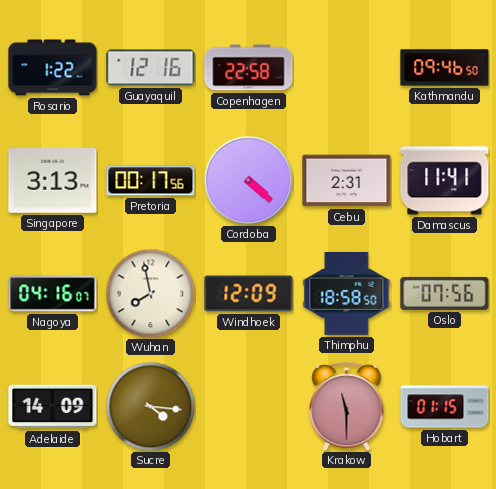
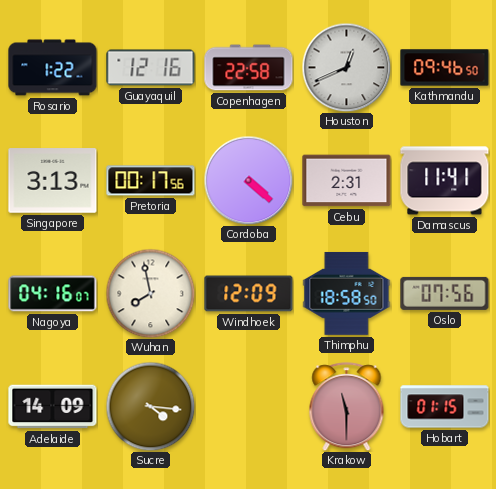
Houston: none -> 12:41 (346, 67)
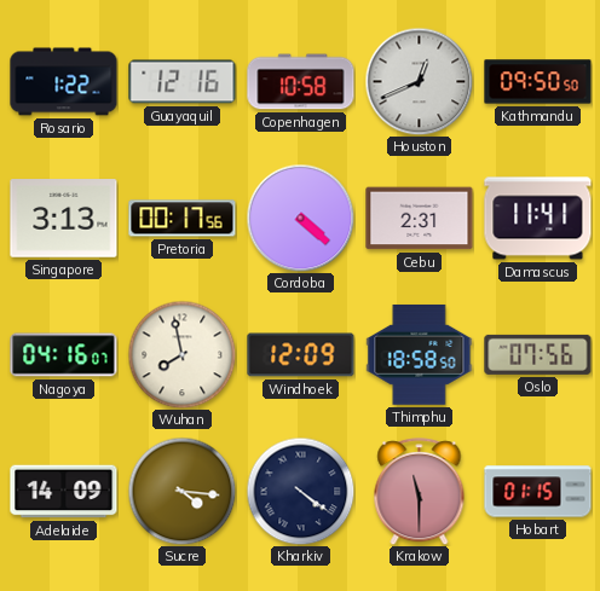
Copenhagen: 22:58 -> 10:58 (301, 82)
Kathmandu: 09:46 -> 09:50 (538, 82)
Kharkiv: none -> 4:21 (300, 491)
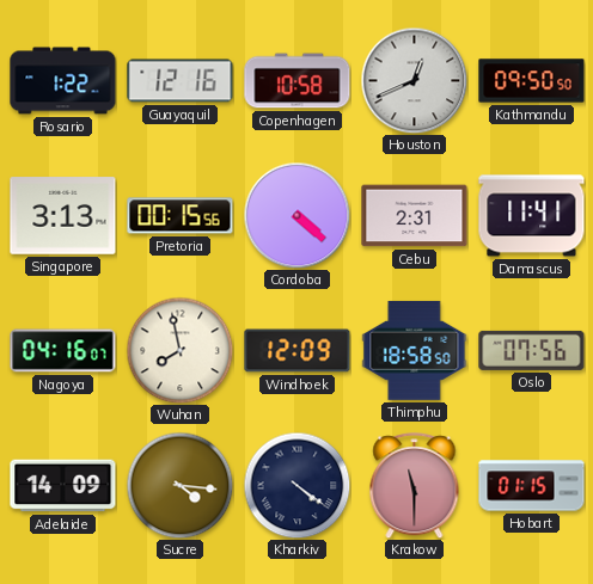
Pretoria: 00:17 -> 00:15 (181, 216)
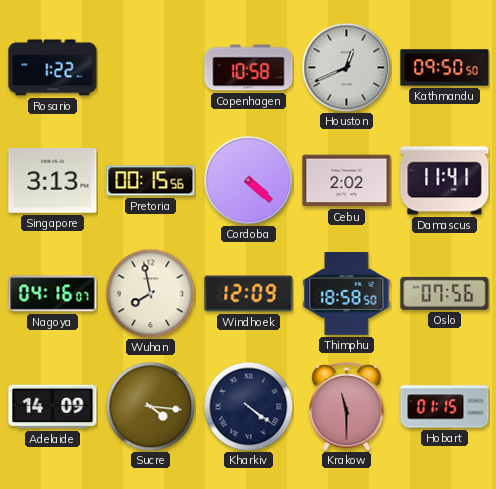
Guayaquil: 12:16 -> none (181, 81)
Cebu: 2:31 -> 2:02 (347, 181)
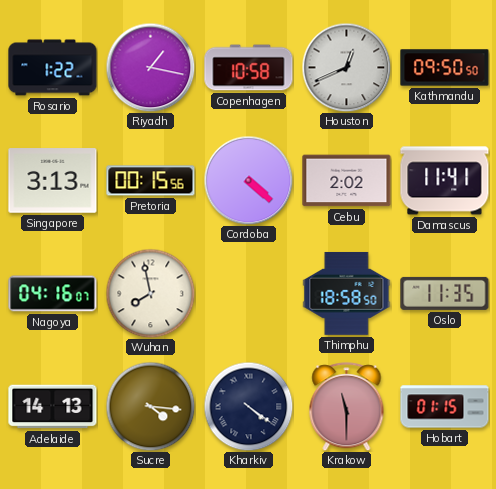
Riyadh: none -> 1:17 (150, 67)
Windhoek: 12:09 -> none (249, 294)
Oslo: 07:56 -> 11:35 (445, 293)
Adelaide: 14:09 -> 14:13 (53, 407)
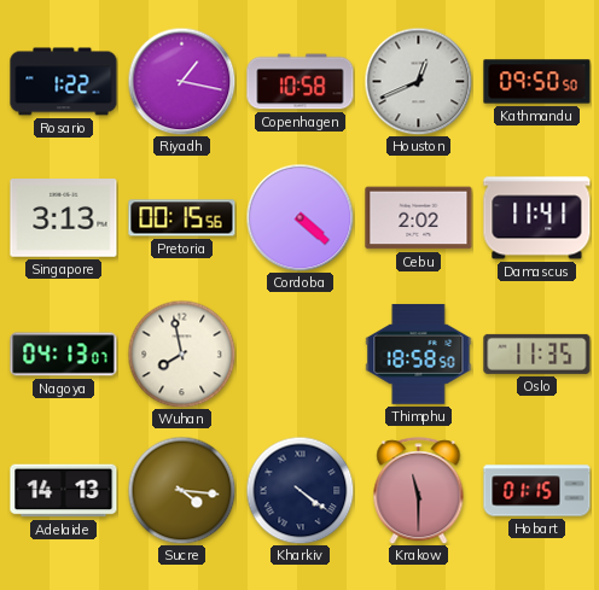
Nagoya: 04:16 -> 04:13 (64, 355)
